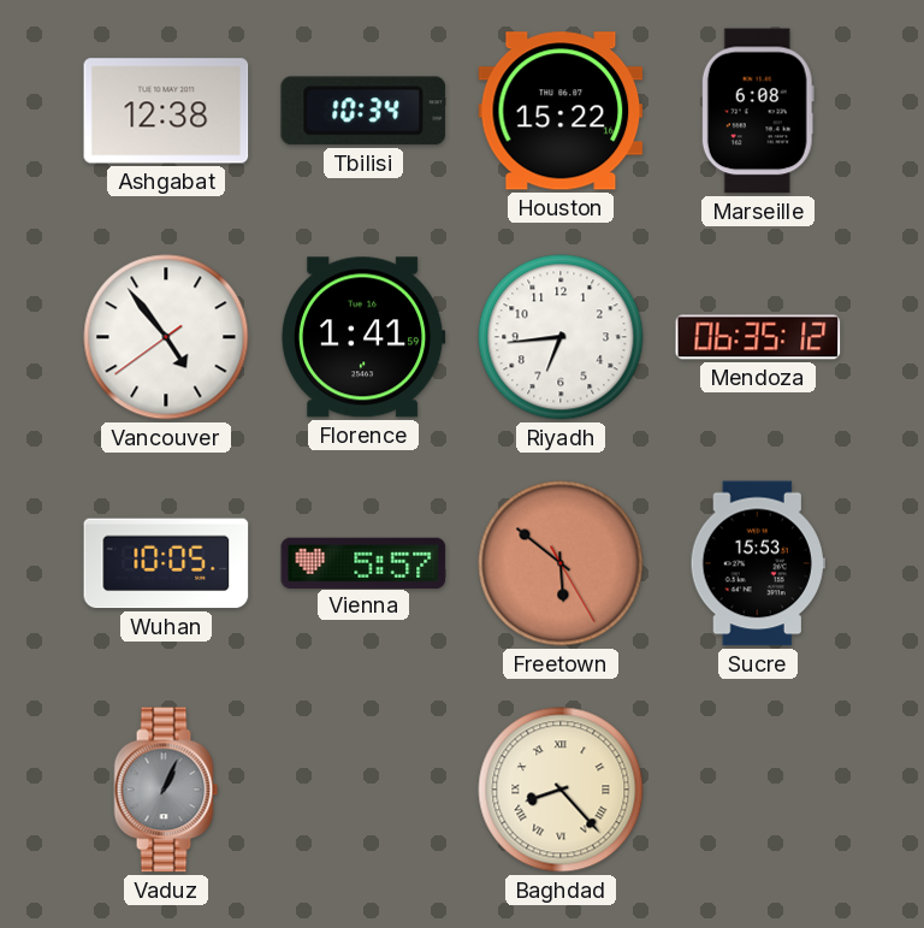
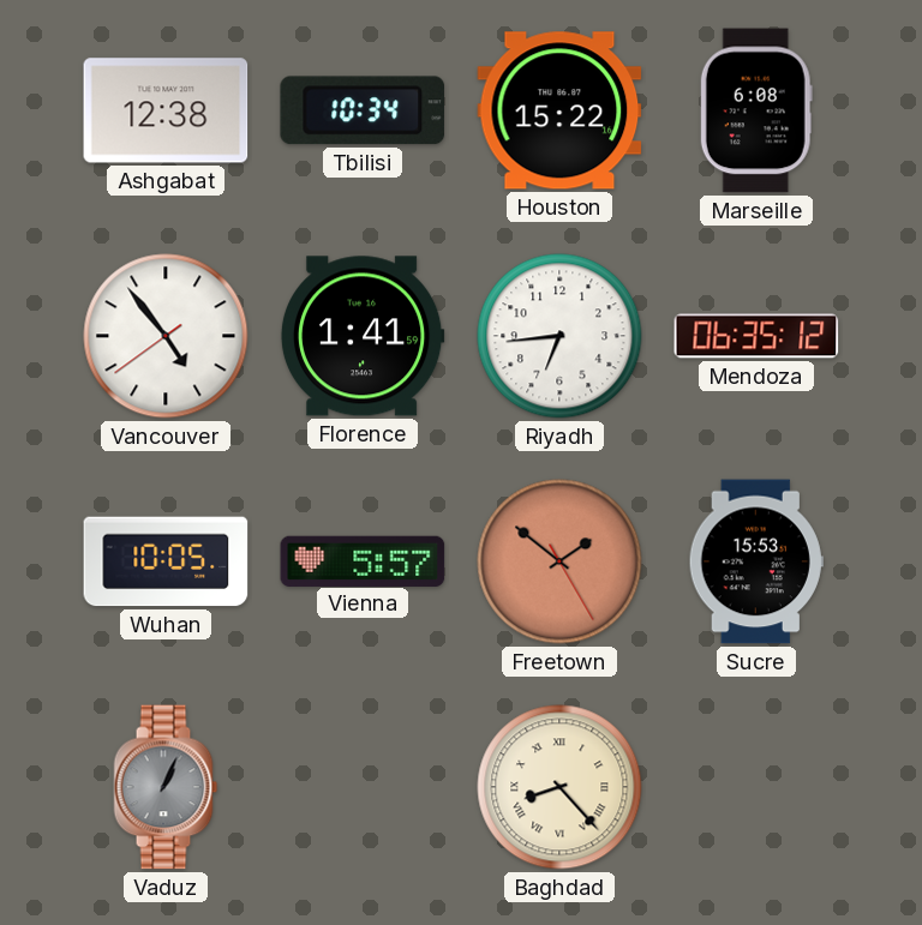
Freetown: 5:51 -> 1:51 (559, 561)
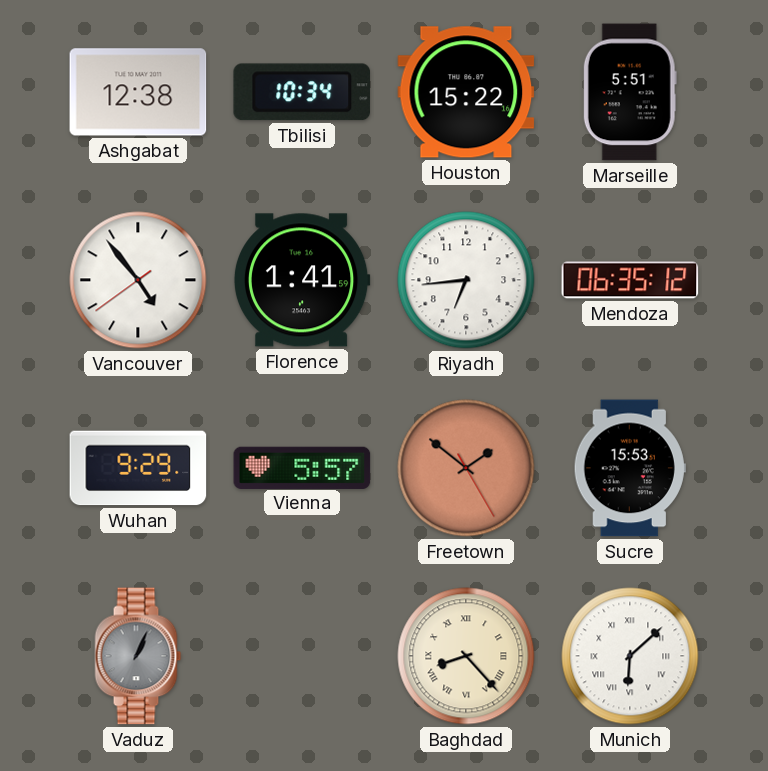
Marseille: 6:08 -> 5:51 (630, 92)
Wuhan: 10:05 -> 9:29 (138, 468)
Munich: none -> 6:08 (630, 656)
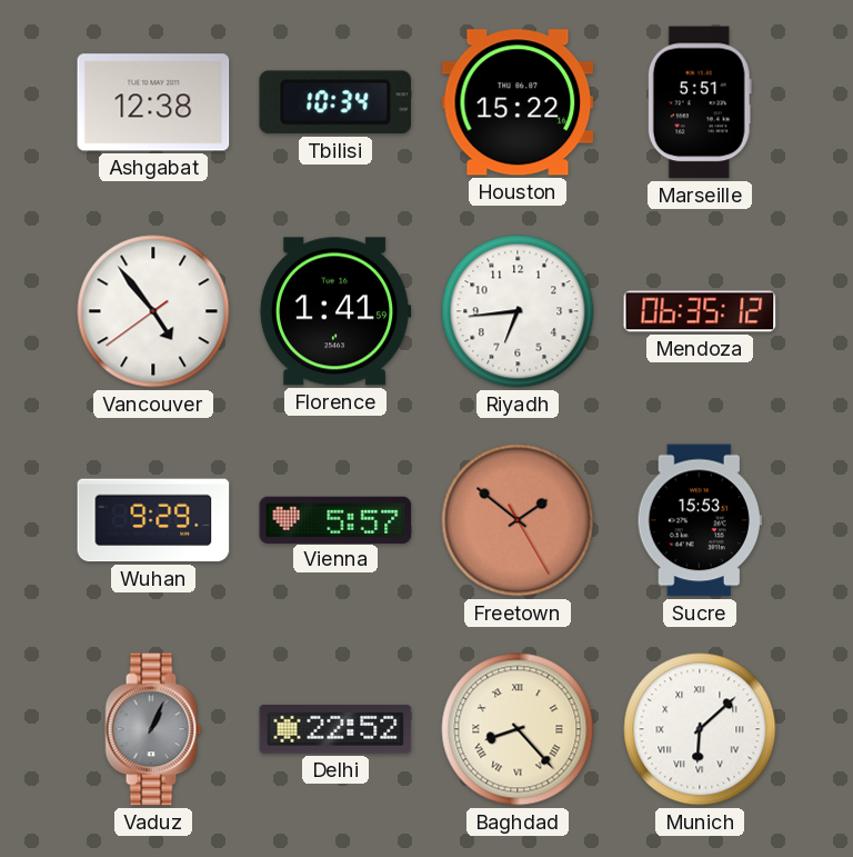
Delhi: none -> 22:52 (335, 729)
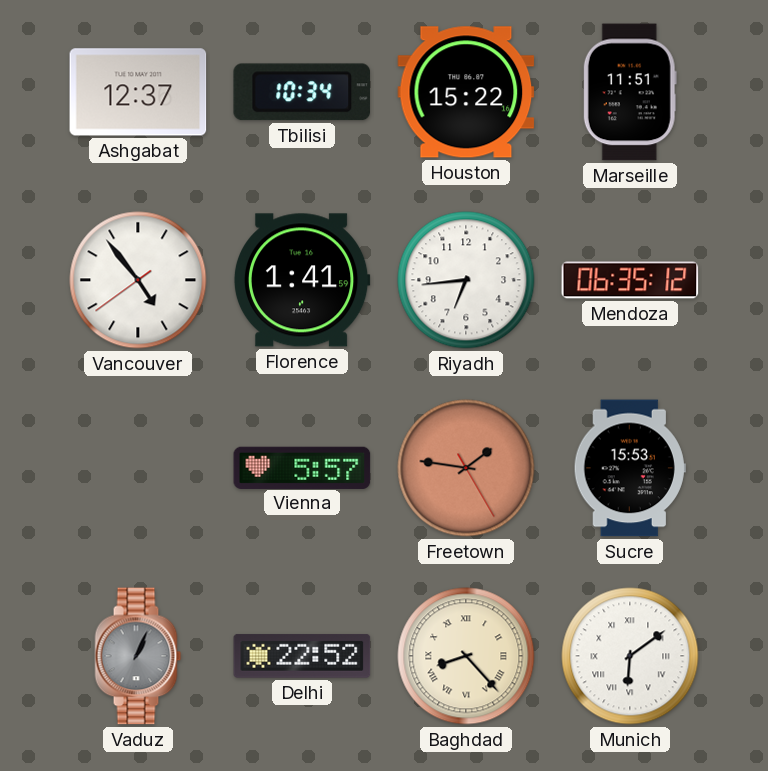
Ashgabat: 12:38 -> 12:37 (138, 92)
Marseille: 5:51 -> 11:51 (630, 92)
Wuhan: 9:29 -> none (153, 520)
Freetown: 1:51 -> 1:46 (466, 468)
Munich: 6:08 -> 6:09 (630, 656)
